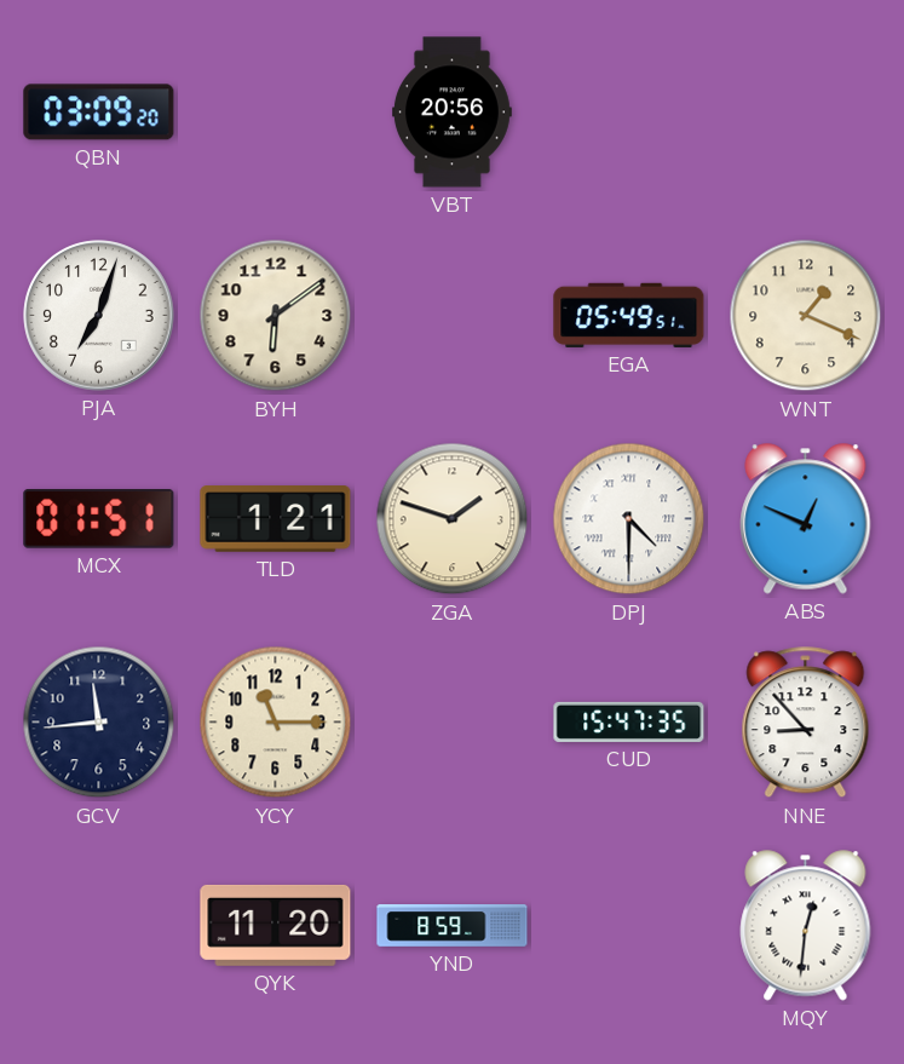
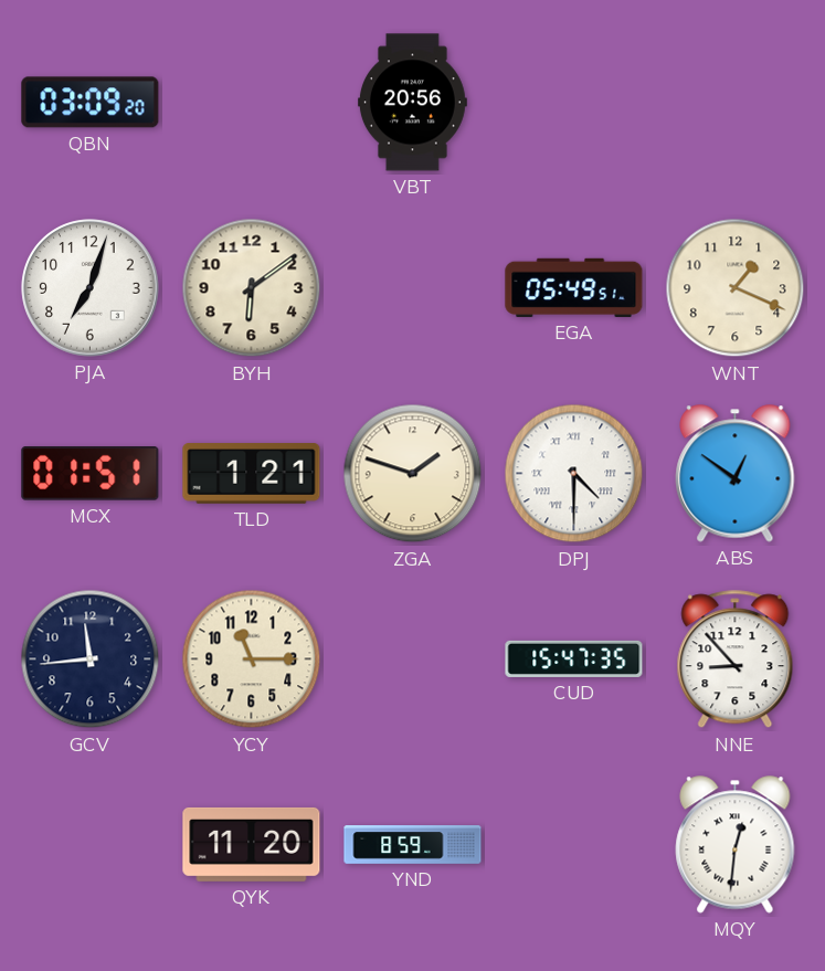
ABS: 12:49 -> 12:51 (736, 474)
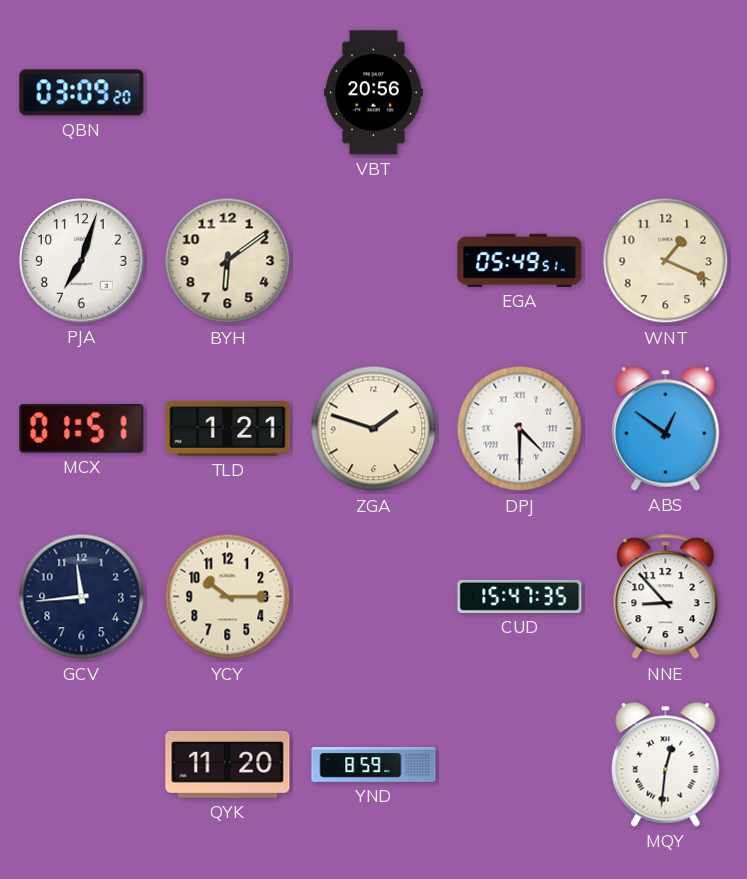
YCY: 11:15 -> 10:15 (228, 597)
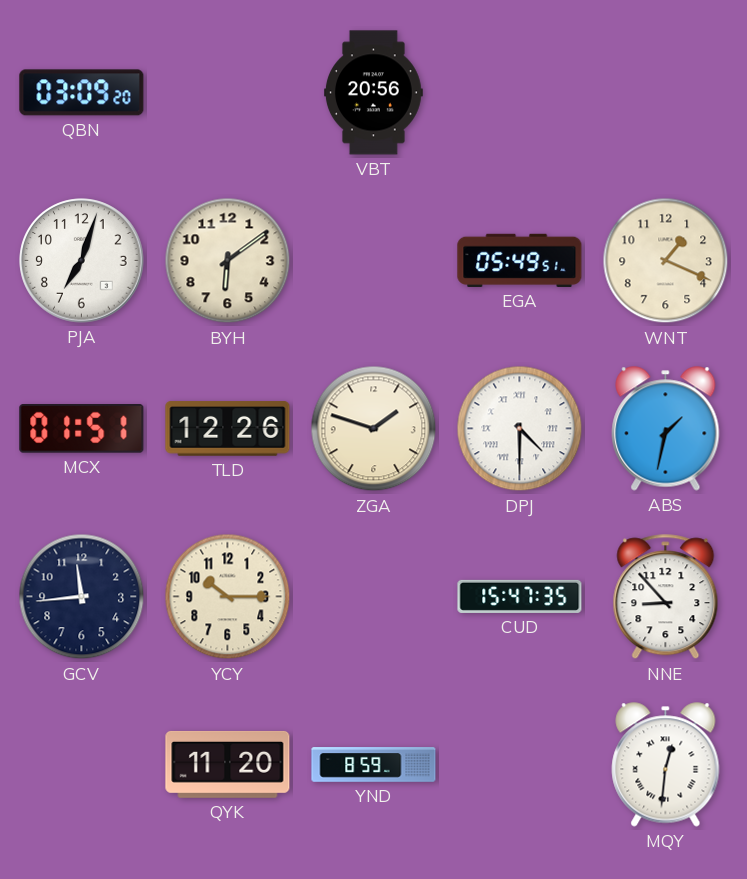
TLD: 1:21 -> 12:26 (228, 429)
ABS: 12:51 -> 1:32 (666, 429)
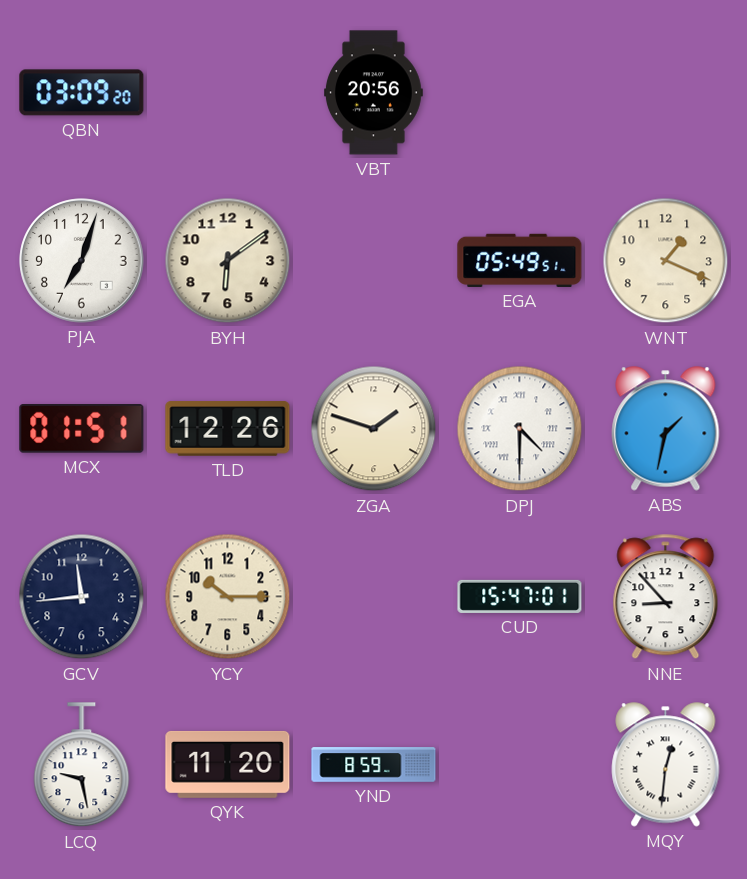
CUD: 15:47:35 -> 15:47:01 (520, 596)
LCQ: none -> 9:28 (82, 765)
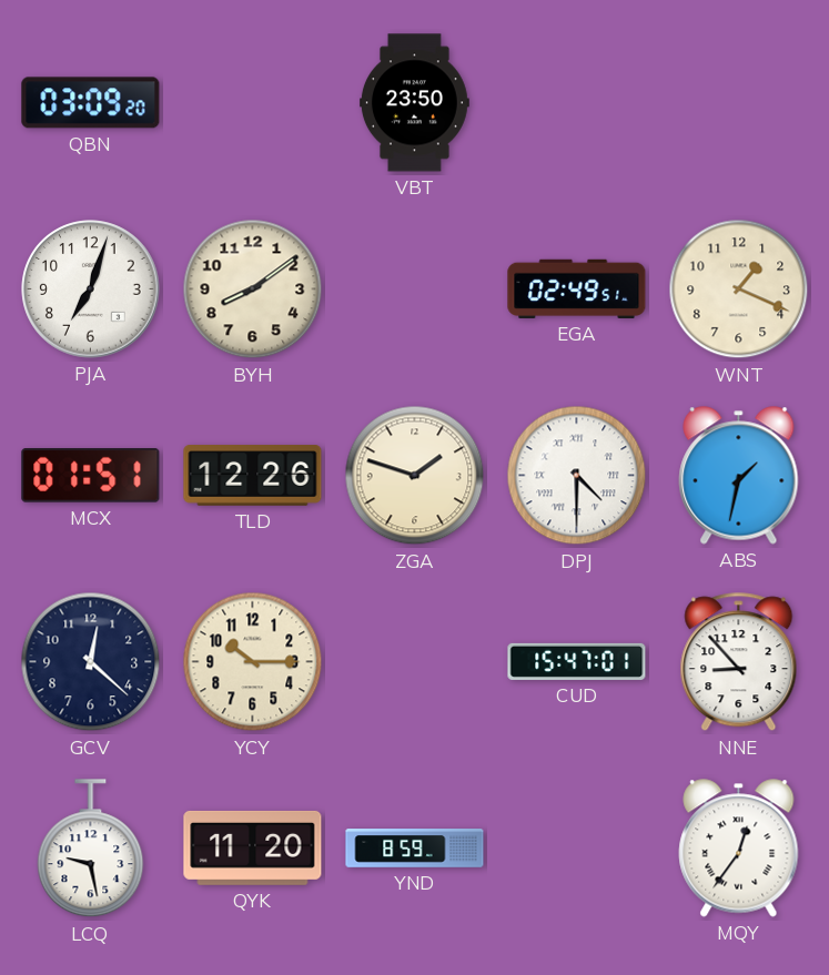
VBT: 20:56 -> 23:50 (415, 103)
BYH: 6:09 -> 8:09 (253, 290)
EGA: 05:49 -> 02:49 (577, 288)
GCV: 11:44 -> 12:22 (91, 662)
MQY: 12:31 -> 12:36 (739, 849)
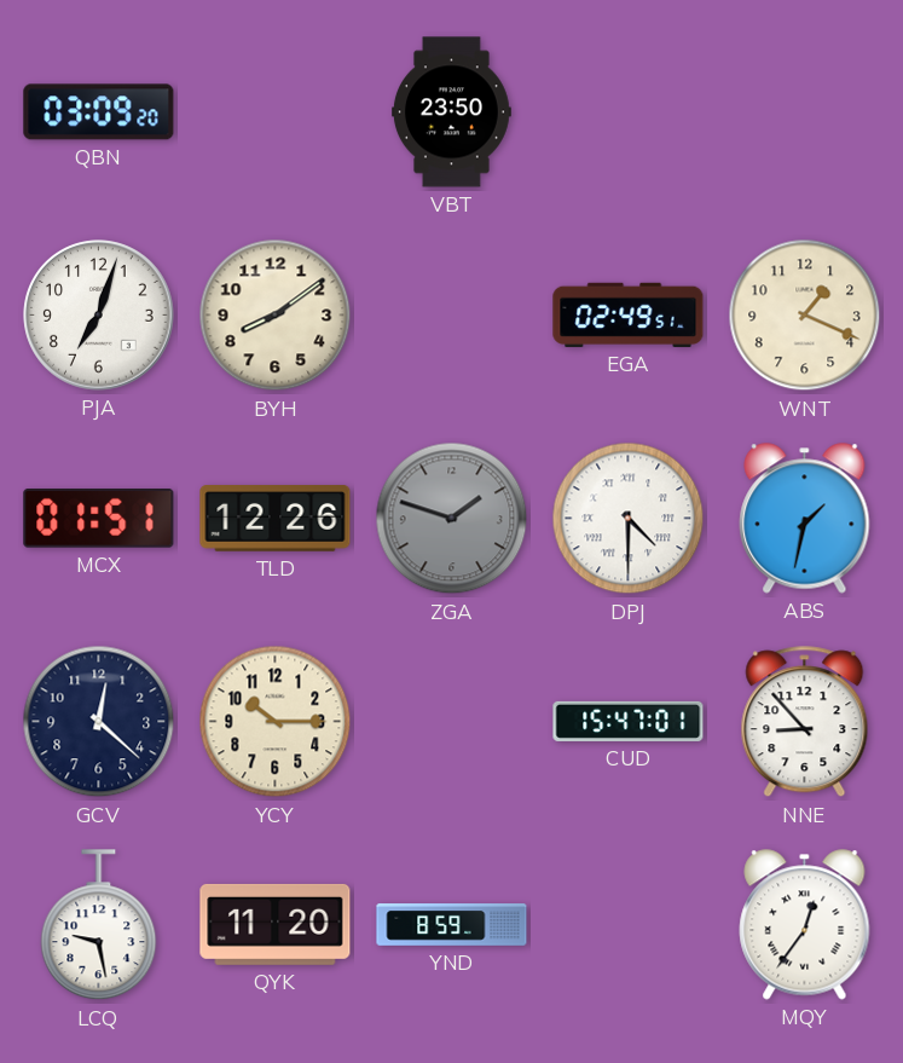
ZGA dial: cream -> grey (452, 519)
